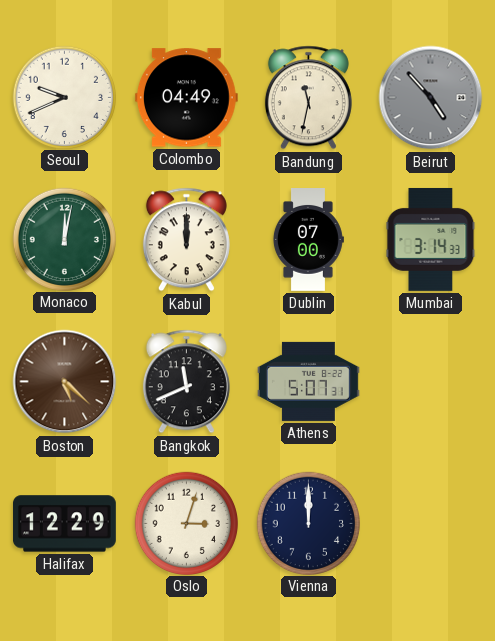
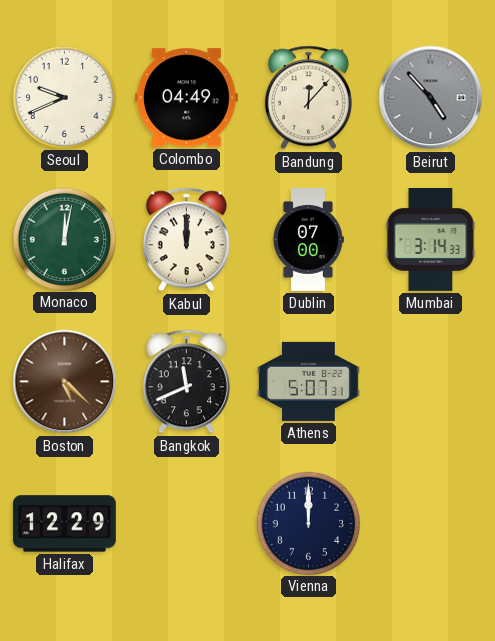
Bandung: 11:32 -> 12:07 (308, 98)
Oslo: 3:03 -> none (186, 523)
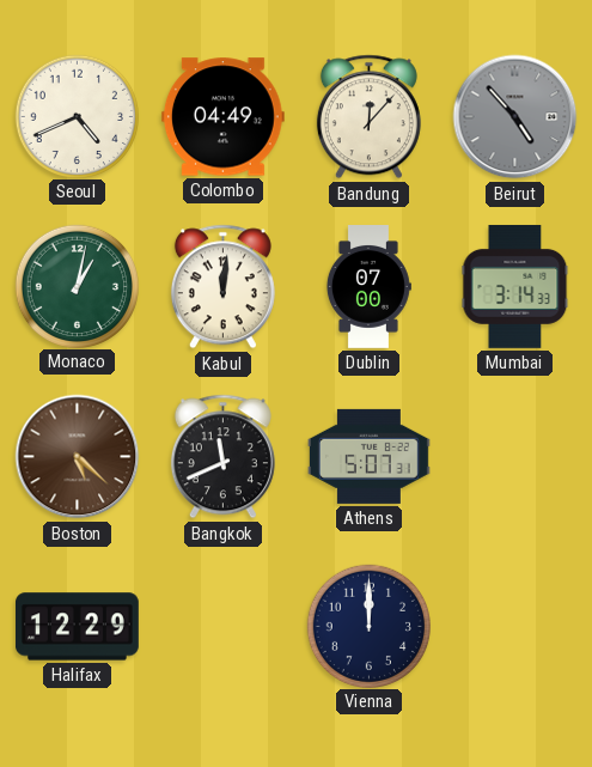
Seoul: 9:41 -> 4:41 (77, 116)
Monaco: 12:02 -> 1:02 (77, 286)
Kabul: 12:00 -> 12:01 (222, 287)
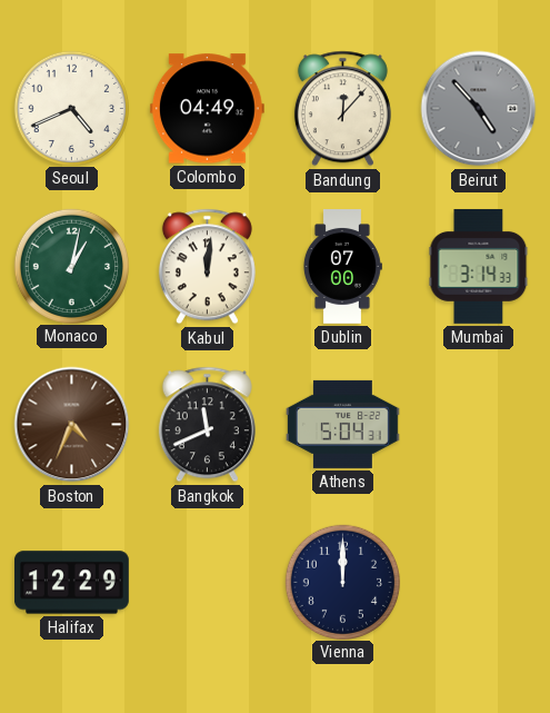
Boston: 5:22 -> 4:34 (72, 425)
Athens: 5:07 -> 5:04 (342, 424)
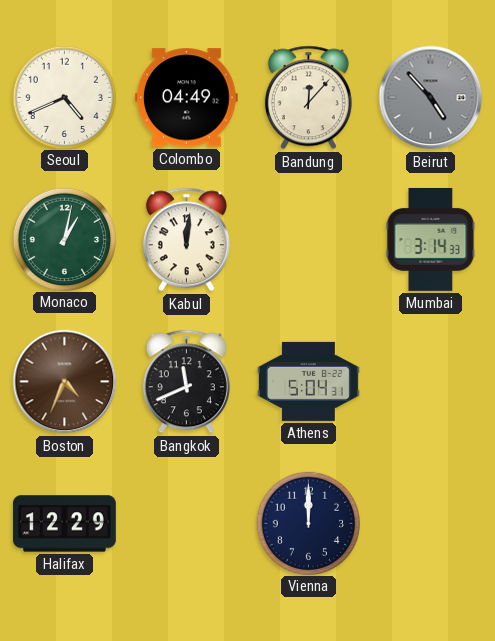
Dublin: 07:00 -> none (342, 267)
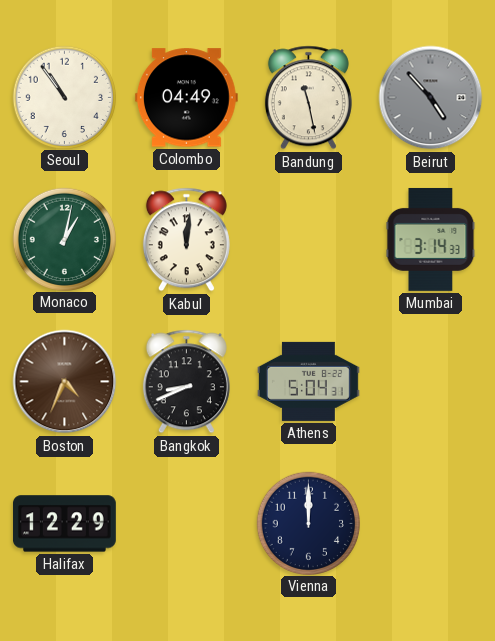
Seoul: 4:41 -> 10:54 (64, 97)
Bandung: 12:07 -> 11:28 (308, 98)
Bangkok: 11:41 -> 8:41 (186, 382)
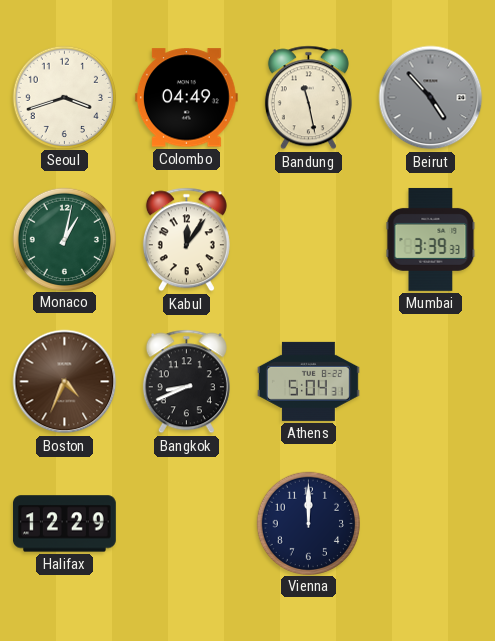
Seoul: 10:54 -> 3:42 (64, 97)
Kabul: 12:01 -> 12:06 (186, 240)
Mumbai: 3:14 -> 3:39 (431, 239)
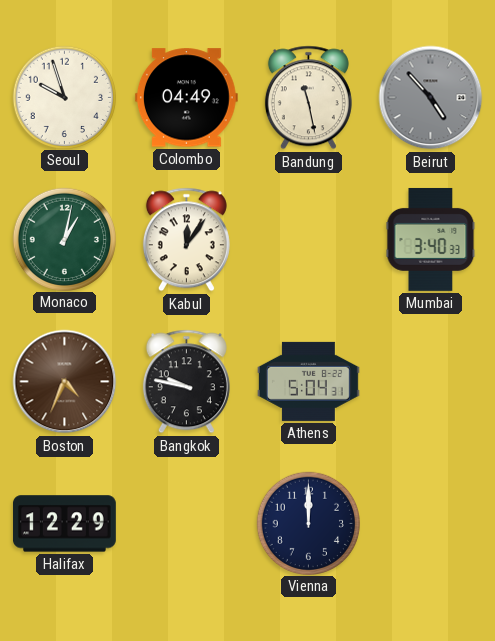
Seoul: 3:42 -> 9:57 (64, 97)
Mumbai: 3:39 -> 3:40 (431, 239)
Bangkok: 8:41 -> 9:47 (186, 382)
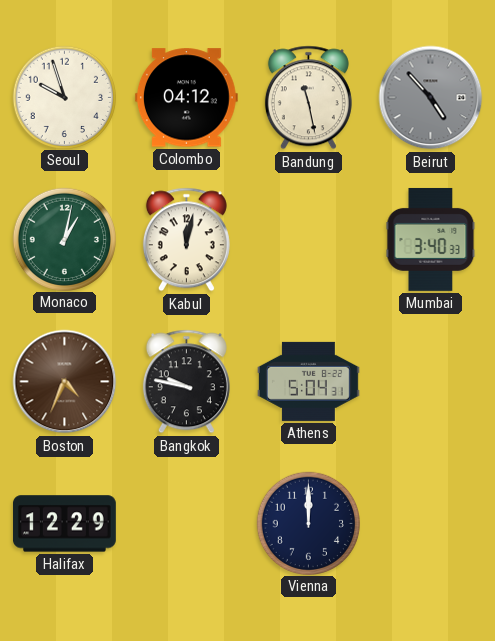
Colombo: 04:49 -> 04:12 (186, 98)
Kabul: 12:06 -> 12:02 (186, 240)
